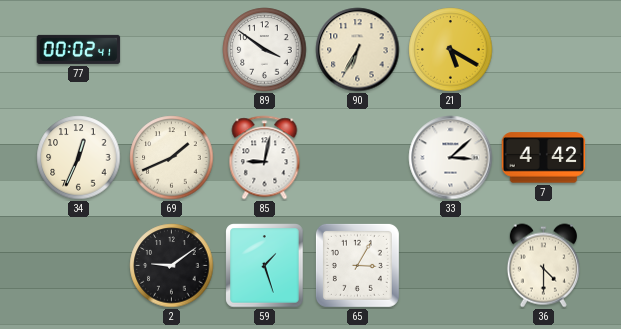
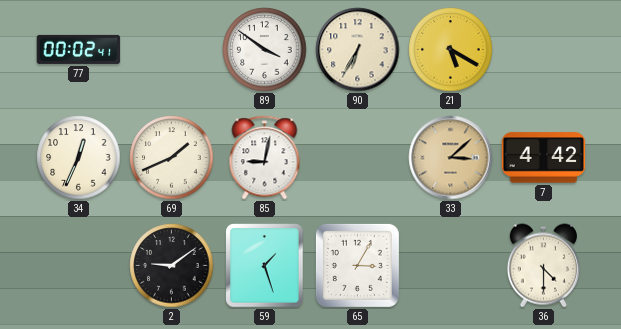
33 dial: white -> champagne (451, 158)
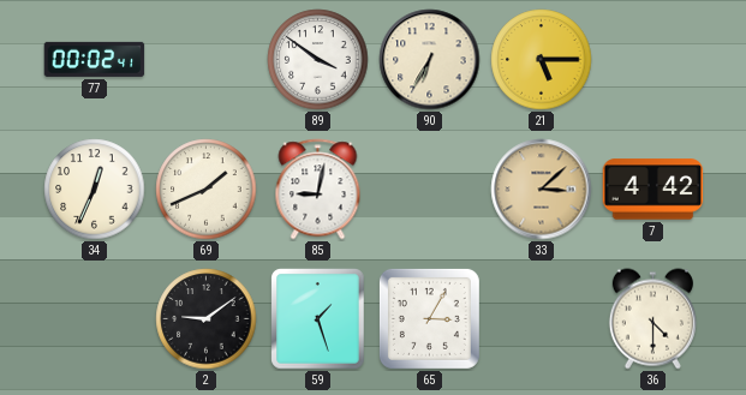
21: 5:20 -> 5:15 (542, 60)
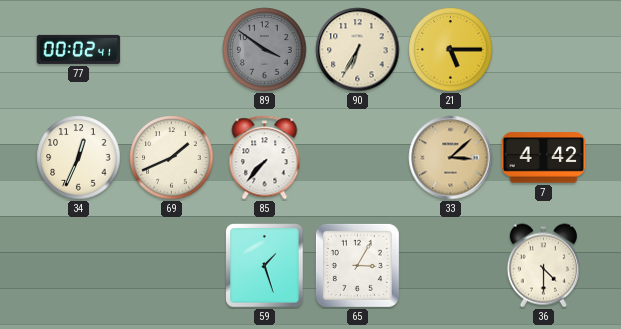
89 dial: white -> grey (265, 50)
85: 9:02 -> 7:37 (265, 158)
2: 9:09 -> none (207, 319)
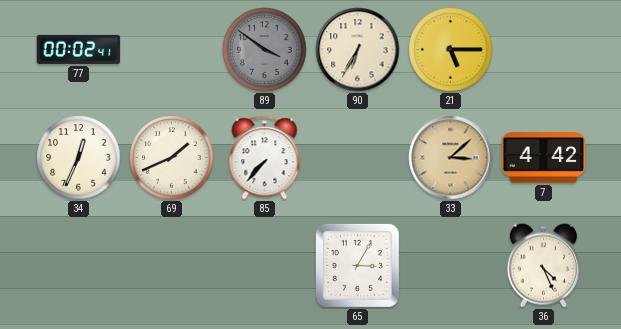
59: 1:27 -> none (265, 266)
36: 4:30 -> 4:26 (543, 266)
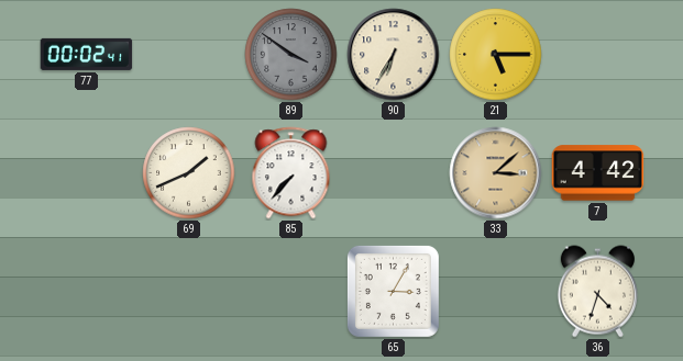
34: 12:34 -> none (79, 158)
36: 4:26 -> 4:33 (597, 292)
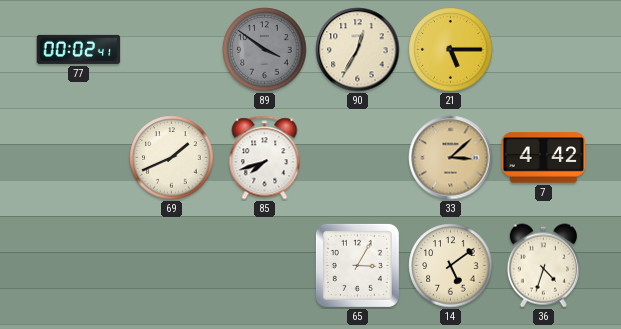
90: 6:35 -> 12:35 (358, 50)
85: 7:37 -> 7:42 (265, 158)
14: none -> 5:09 (451, 266)
